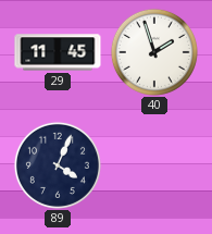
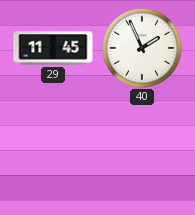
40: 1:57 -> 1:56 (142, 48)
89: 4:04 -> none (58, 165)
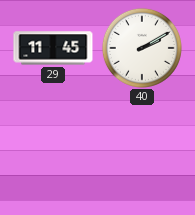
40: 1:56 -> 2:10 (142, 48)
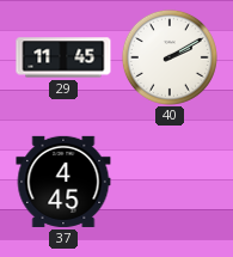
37: none -> 4:45 (63, 182)
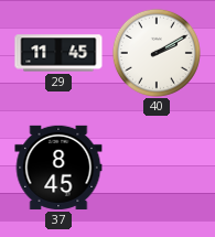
37: 4:45 -> 8:45 (58, 168)
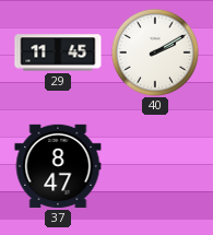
37: 8:45 -> 8:47 (58, 166)
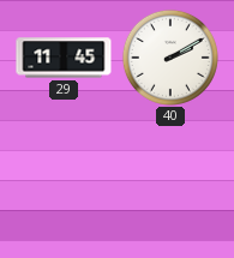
37: 8:47 -> none (58, 166)
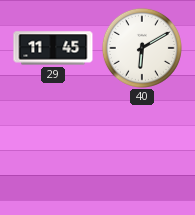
40: 2:10 -> 6:10 (142, 48)
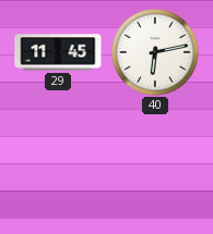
40: 6:10 -> 6:13 (155, 52)
